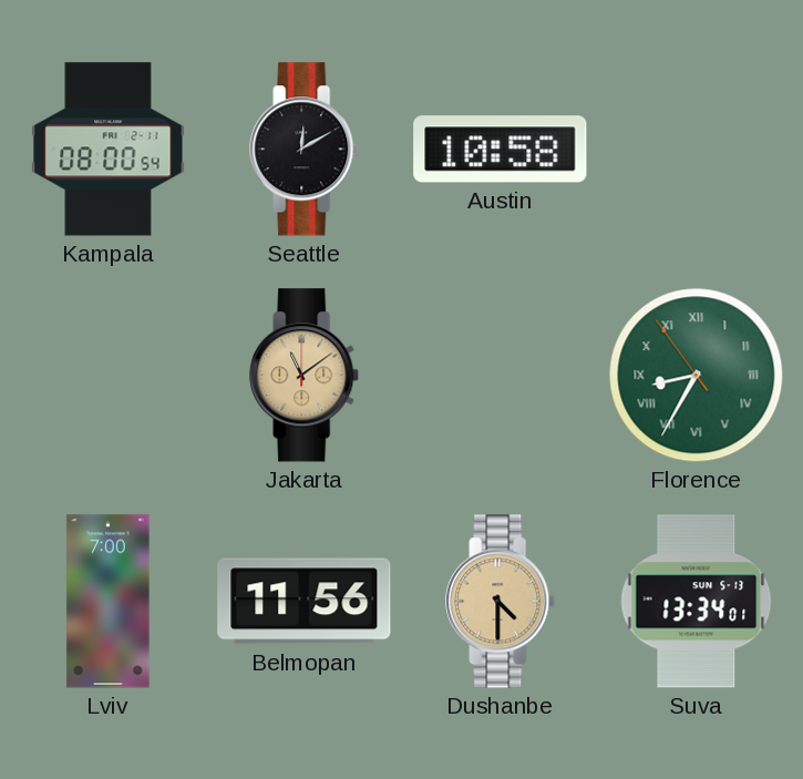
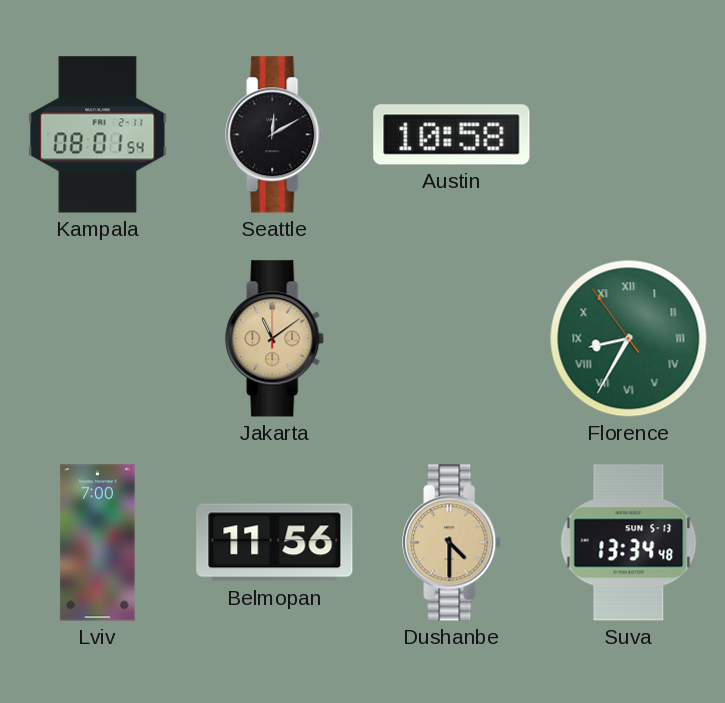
Kampala: 08:00 -> 08:01 (98, 135)
Suva: 13:34:01 -> 13:34:48 (629, 543)
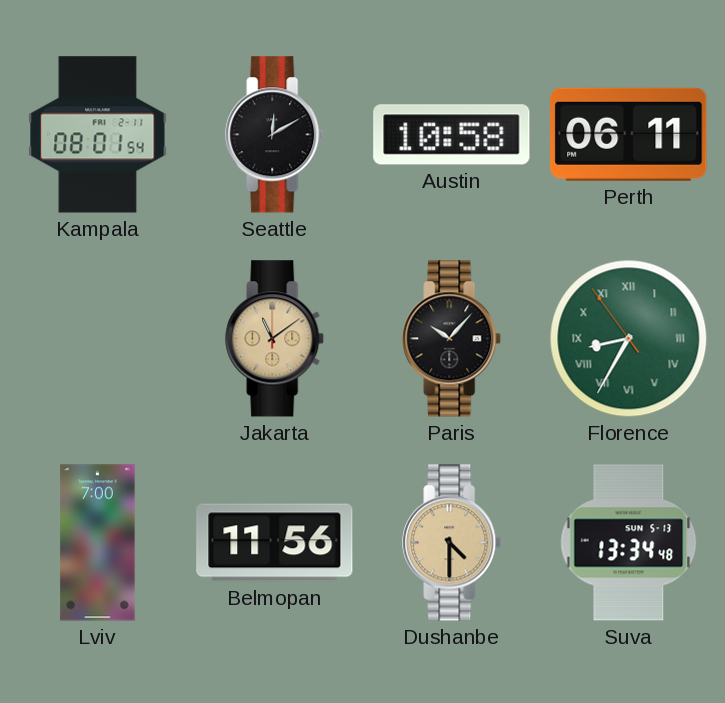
Perth: none -> 06:11 (629, 134)
Paris: none -> 10:07 (452, 339)
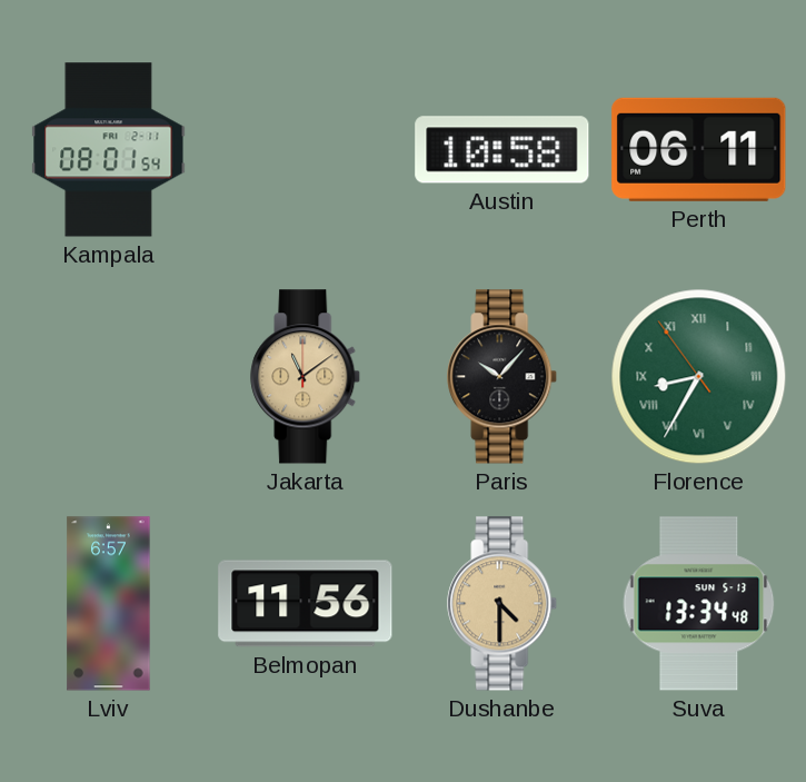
Seattle: 12:10 -> none (275, 135)
Lviv: 7:00 -> 6:57 (109, 604)
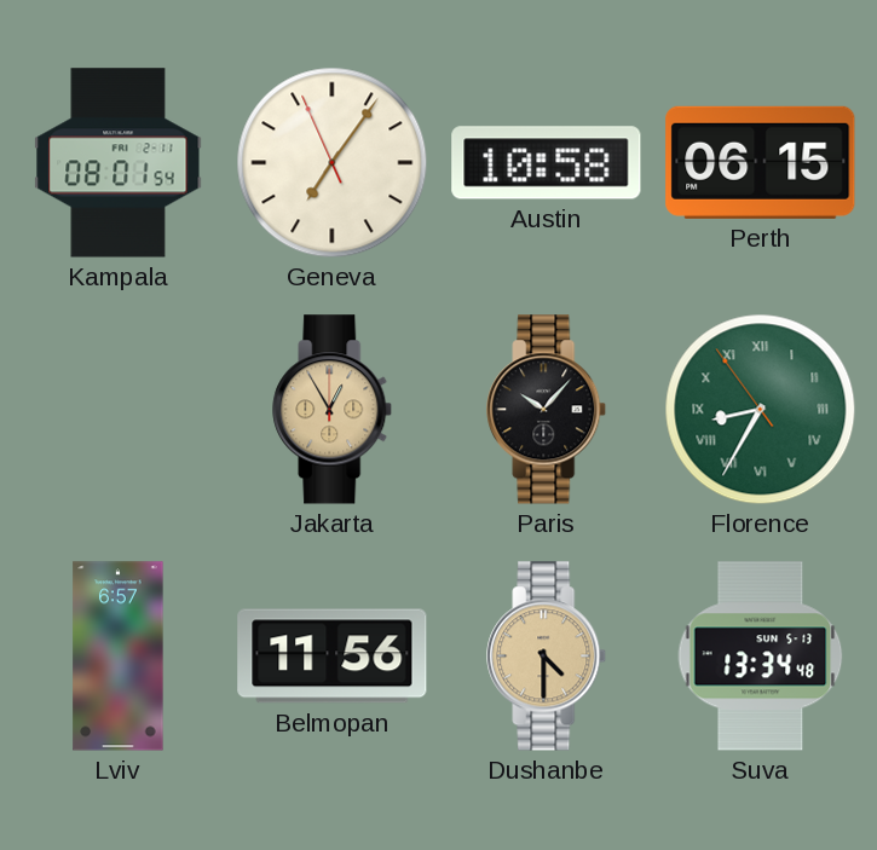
Geneva: none -> 7:05 (333, 163)
Perth: 06:11 -> 06:15 (761, 162)
Jakarta: 11:09 -> 12:55 (333, 410)
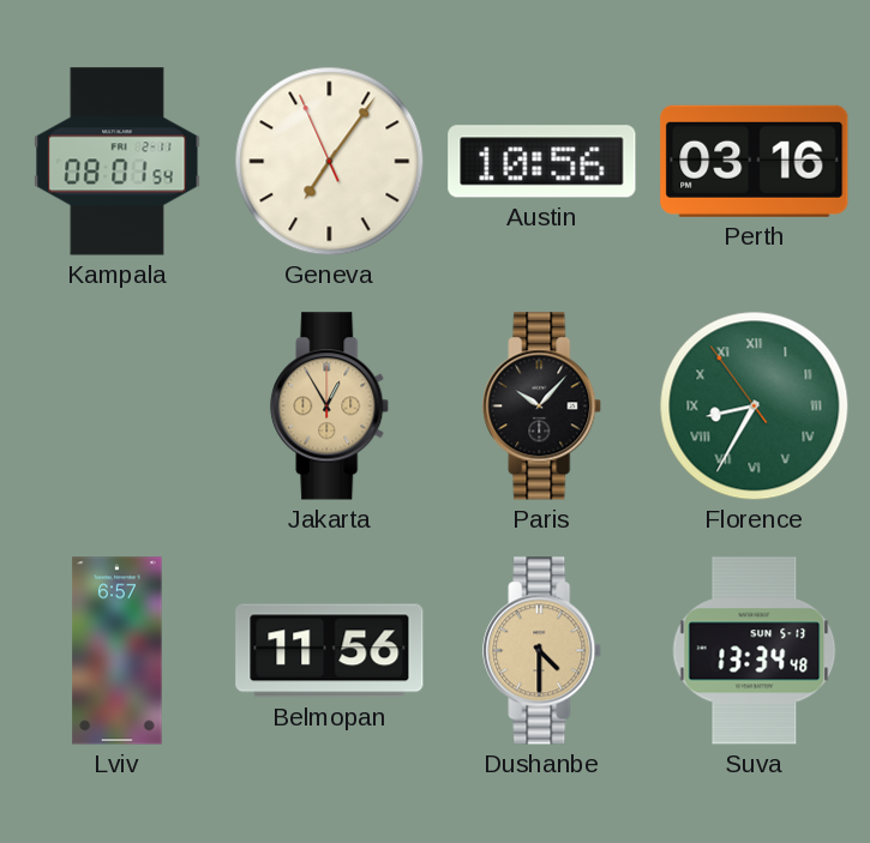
Austin: 10:58 -> 10:56 (542, 162)
Perth: 06:15 -> 03:16 (755, 161)
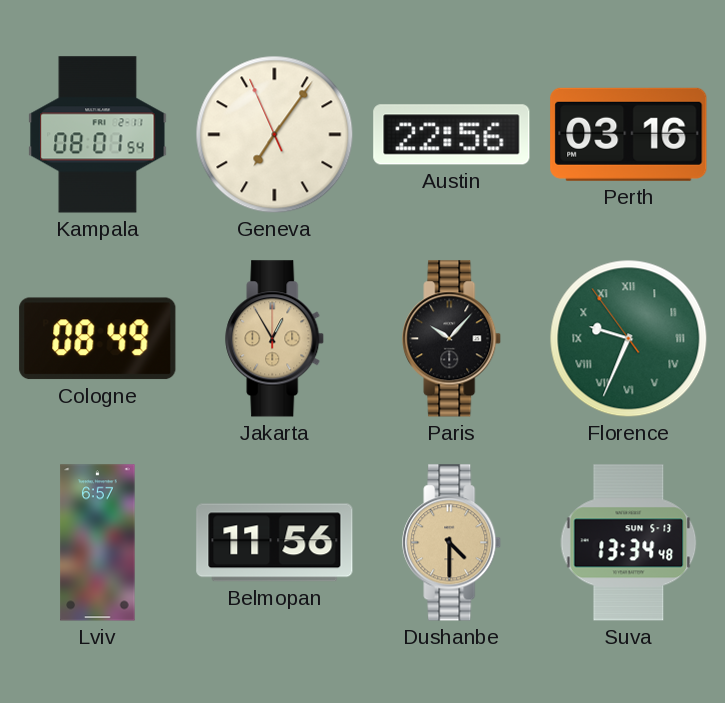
Austin: 10:56 -> 22:56 (452, 135)
Cologne: none -> 08:49 (98, 339)
Florence: 8:34 -> 9:33 (629, 339)
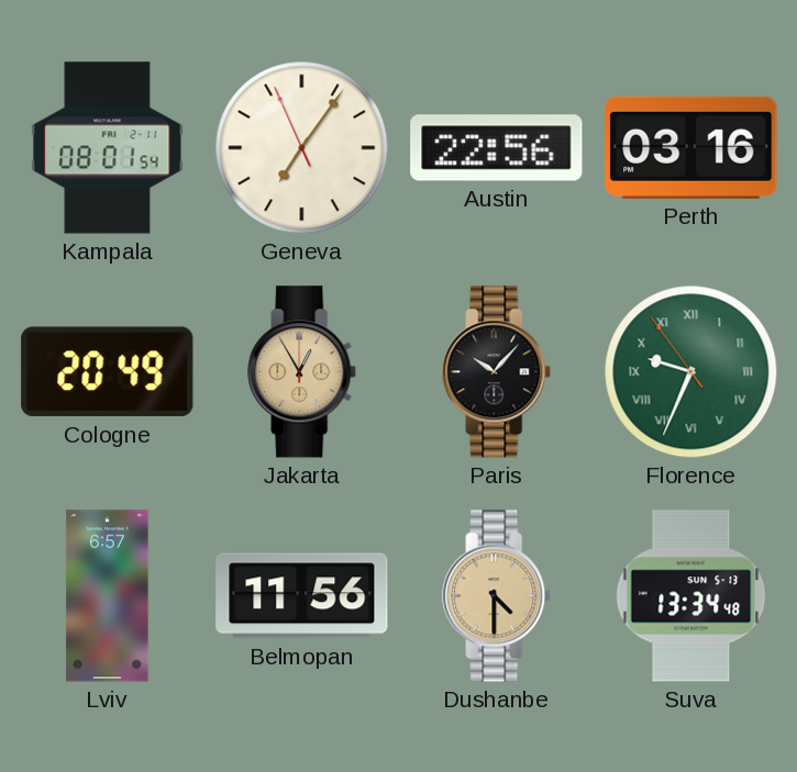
Cologne: 08:49 -> 20:49 (108, 372)
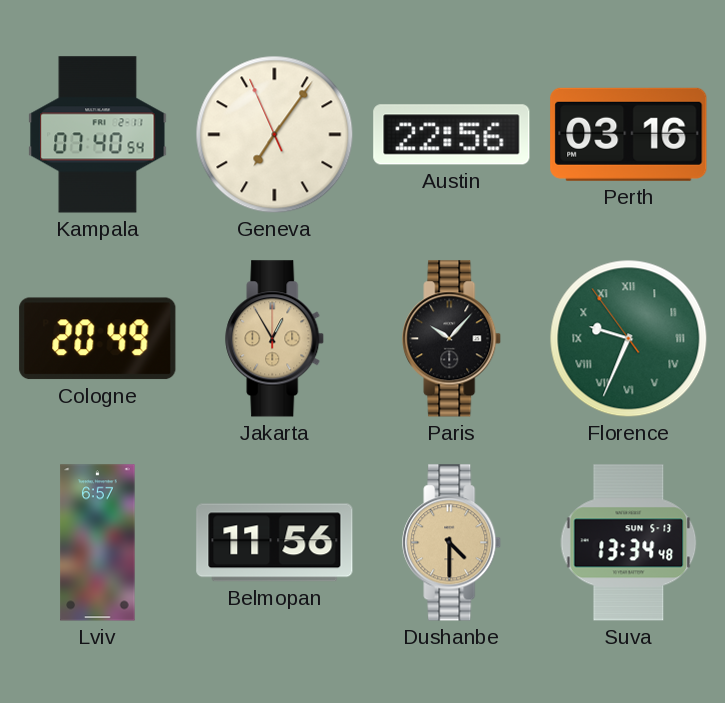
Kampala: 08:01 -> 07:40 (98, 135)
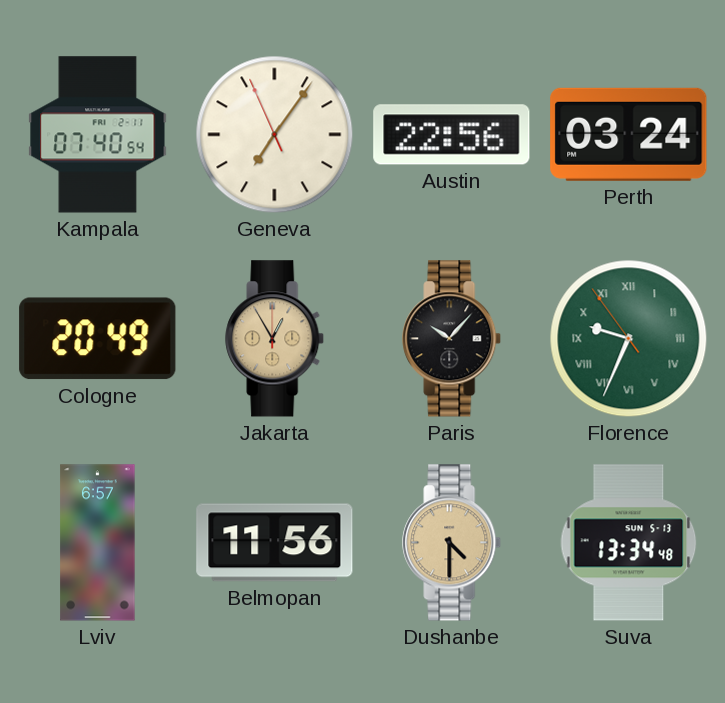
Perth: 03:16 -> 03:24 (629, 134)
